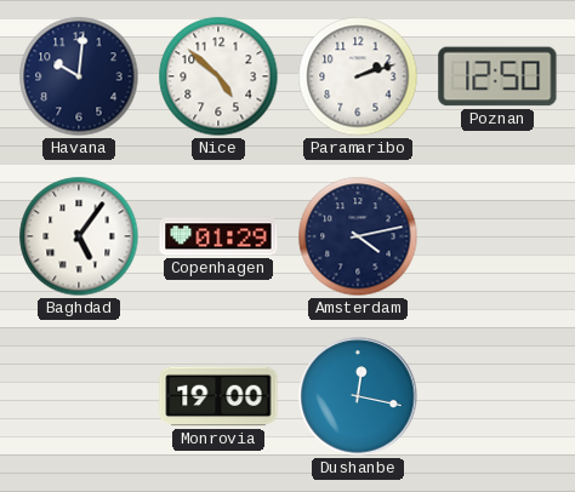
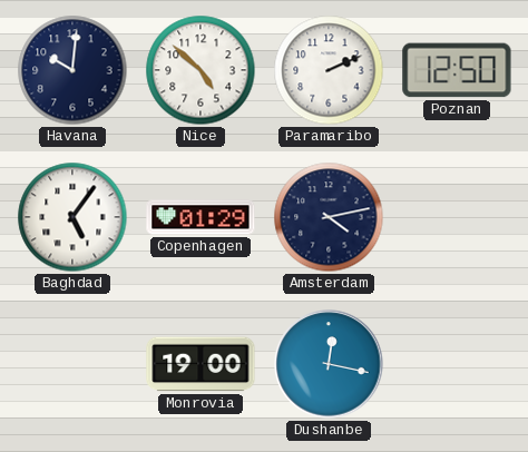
Paramaribo: 2:12 -> 2:11 (329, 70)
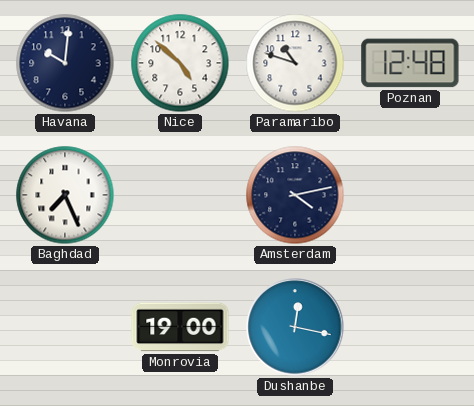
Paramaribo: 2:11 -> 10:48 (295, 63)
Poznan: 12:50 -> 12:48 (410, 63)
Baghdad: 5:06 -> 7:26 (65, 195)
Copenhagen: 01:29 -> none (201, 217)
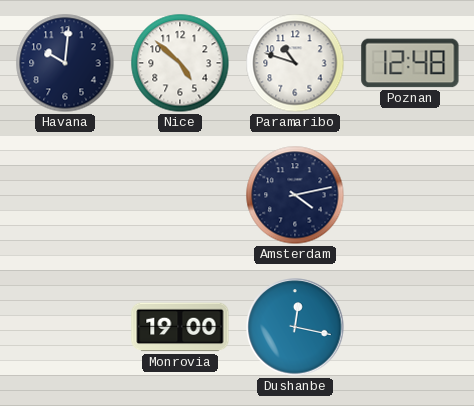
Baghdad: 7:26 -> none (65, 195)
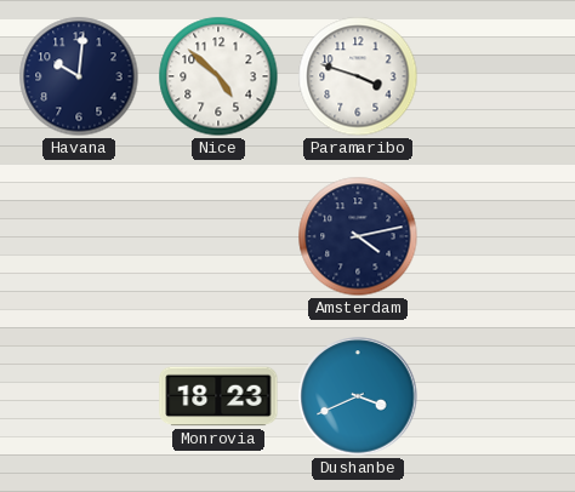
Paramaribo: 10:48 -> 3:48 (358, 76)
Poznan: 12:48 -> none (410, 63)
Monrovia: 19:00 -> 18:23 (218, 396)
Dushanbe: 12:17 -> 3:41 (358, 396)
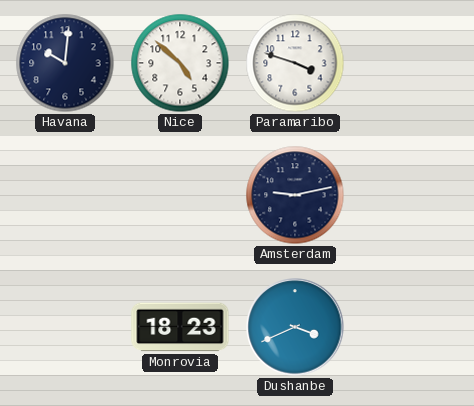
Amsterdam: 4:13 -> 9:13 (295, 195)
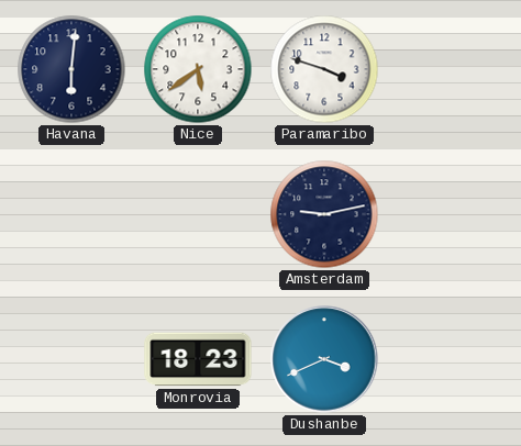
Havana: 10:01 -> 6:01 (71, 69)
Nice: 4:52 -> 5:39 (198, 69)
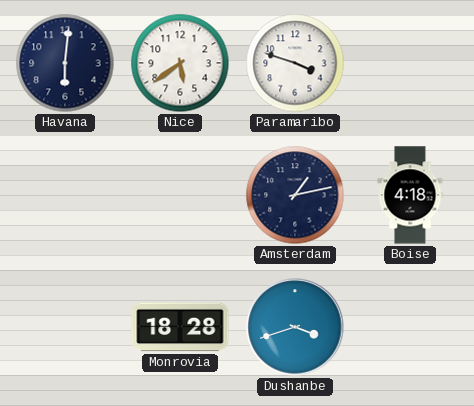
Amsterdam: 9:13 -> 1:13 (295, 195)
Boise: none -> 4:18 (410, 195)
Monrovia: 18:23 -> 18:28 (180, 327)
Dushanbe: 3:41 -> 3:42 (295, 327)
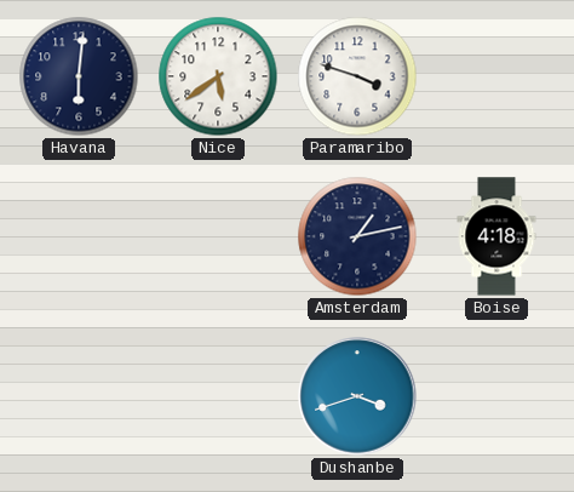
Monrovia: 18:28 -> none (180, 327)
